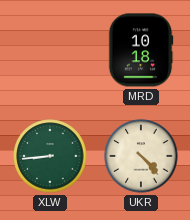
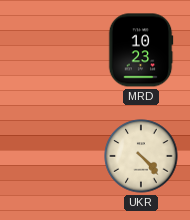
MRD: 10:18 -> 10:23 (141, 50)
XLW: 8:44 -> none (50, 156)
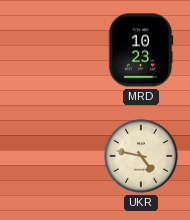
UKR: 4:23 -> 4:47 (141, 156)
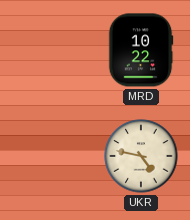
MRD: 10:23 -> 10:22 (141, 50)
